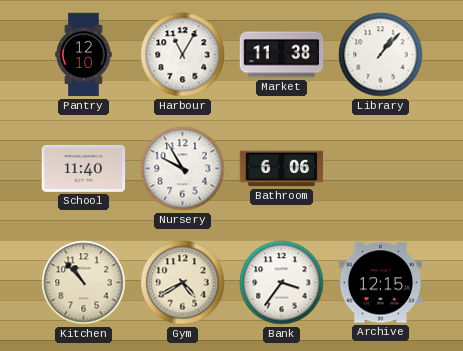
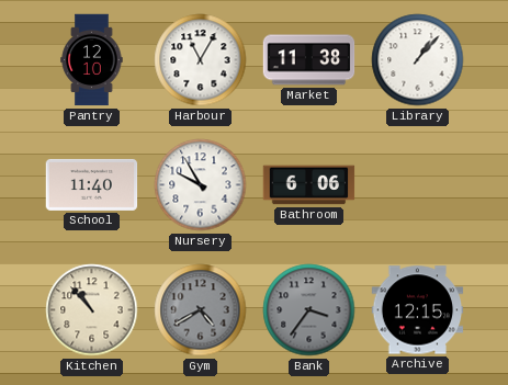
Gym dial: cream -> grey (201, 310)
Bank dial: white -> grey (309, 310)
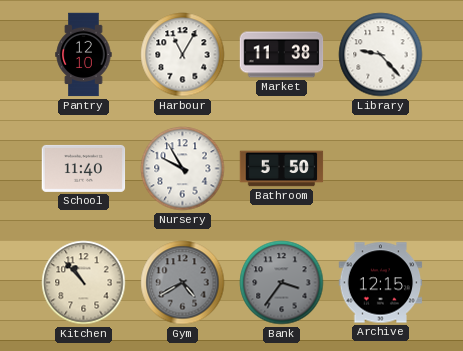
Library: 1:07 -> 9:23 (381, 55)
Bathroom: 6:06 -> 5:50 (282, 169)
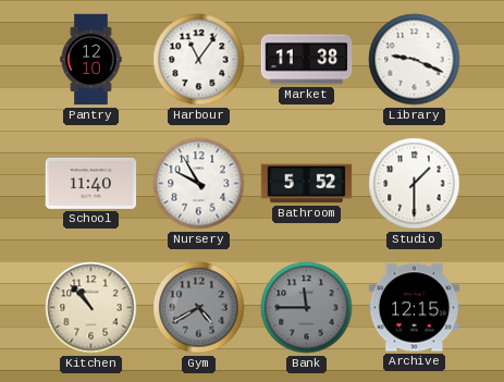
Harbour: 11:05 -> 11:06 (199, 60)
Library: 9:23 -> 9:19 (415, 60)
Bathroom: 5:50 -> 5:52 (307, 184)
Studio: none -> 1:30 (415, 184)
Bank: 3:36 -> 11:45 (307, 308)
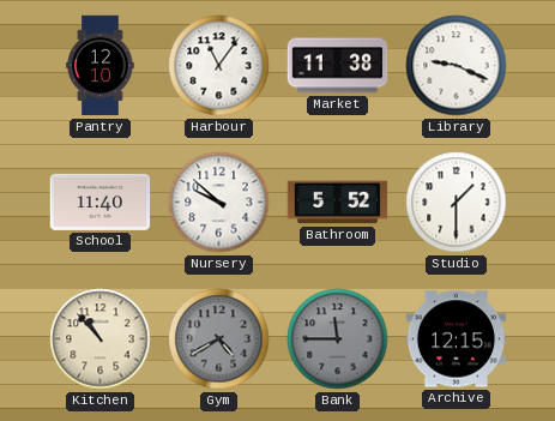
Nursery: 9:55 -> 9:52 (219, 203)
